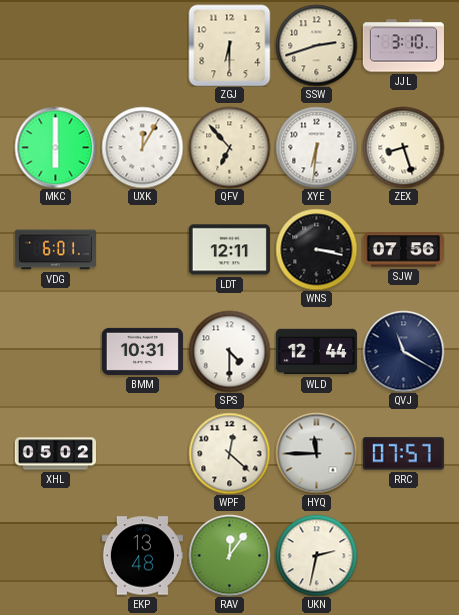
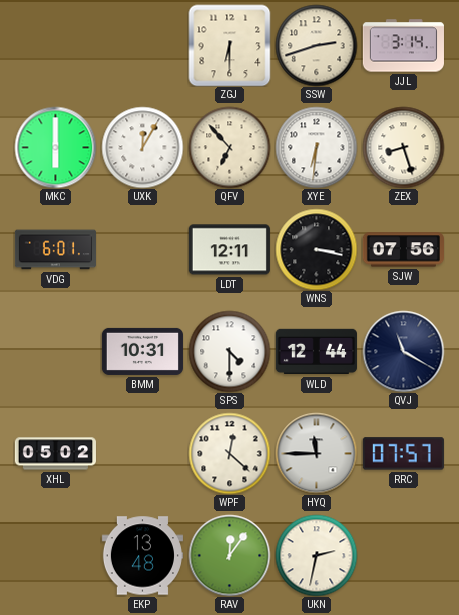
JJL: 3:10 -> 3:14 (403, 46)
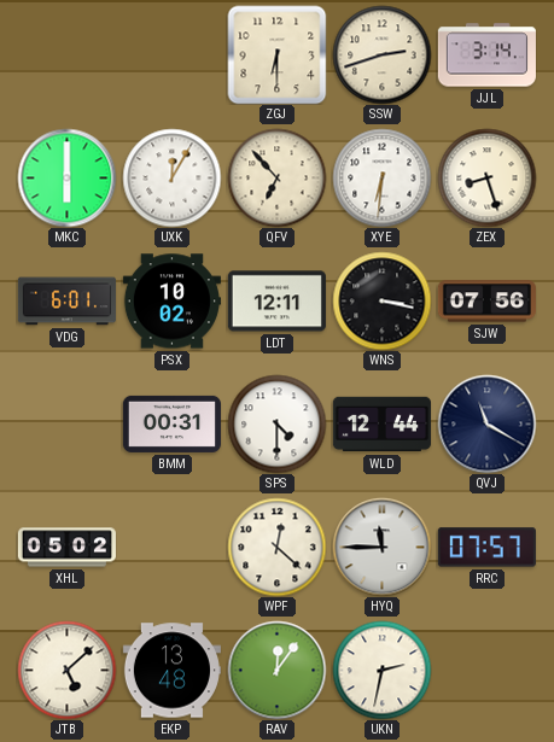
PSX: none -> 10:02 (171, 302)
BMM: 10:31 -> 00:31 (171, 423)
JTB: none -> 5:08 (66, 670)
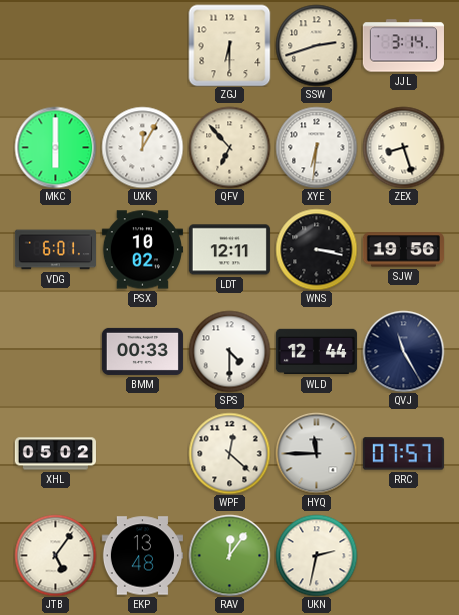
SJW: 07:56 -> 19:56 (403, 250)
BMM: 00:31 -> 00:33 (142, 351)
QVJ: 11:20 -> 11:25 (403, 351)
JTB: 5:08 -> 5:06 (55, 555)
